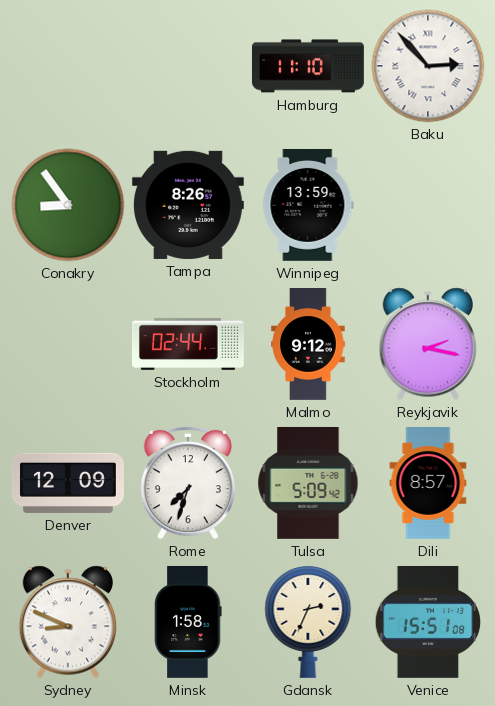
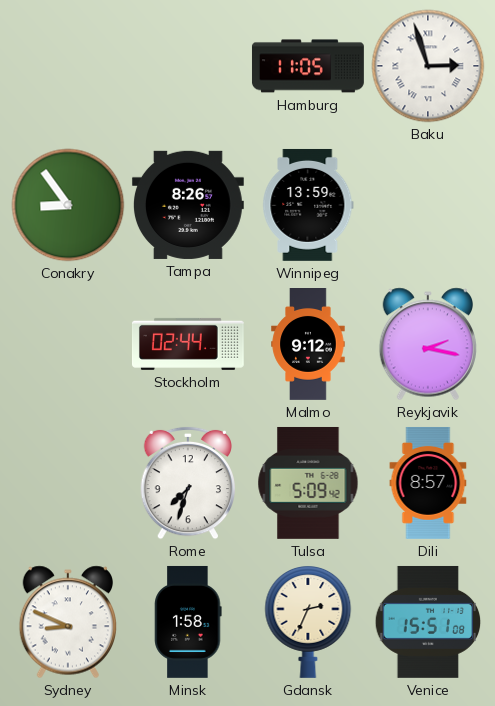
Hamburg: 11:10 -> 11:05 (308, 66)
Baku: 2:53 -> 2:57 (428, 66)
Denver: 12:09 -> none (69, 483)
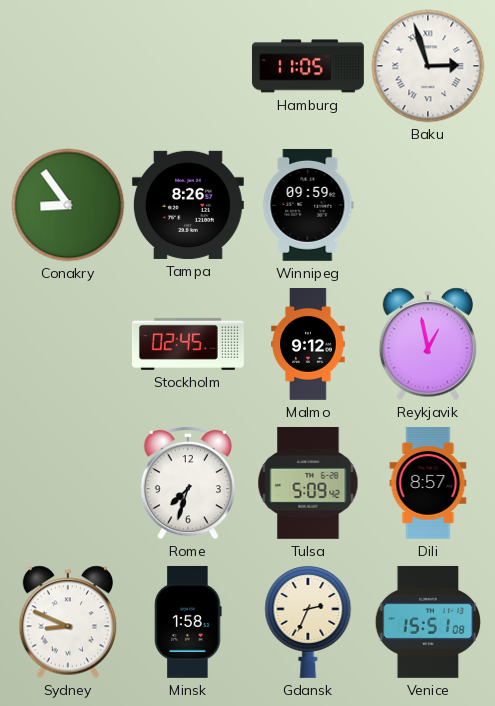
Winnipeg: 13:59 -> 09:59 (308, 205)
Stockholm: 02:44 -> 02:45 (188, 344)
Reykjavik: 2:17 -> 12:58 (427, 344)
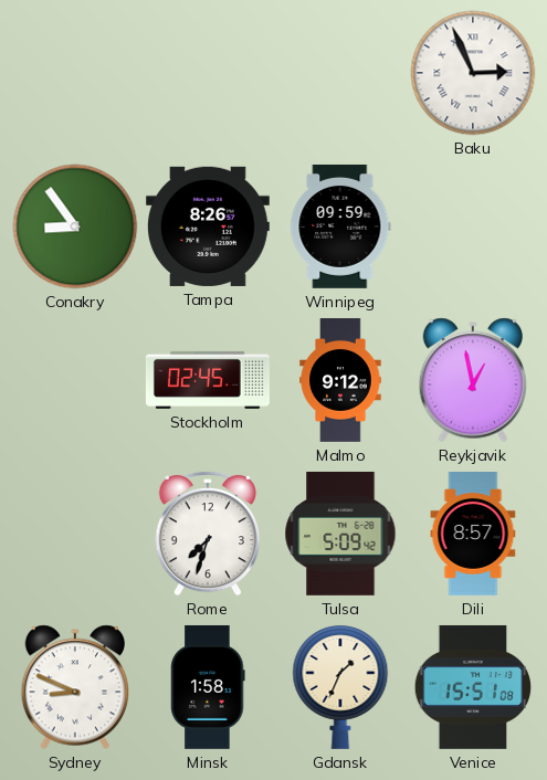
Hamburg: 11:05 -> none (308, 66)
Baku: 2:57 -> 2:56 (473, 73)
Gdansk: 2:34 -> 1:34 (340, 687)
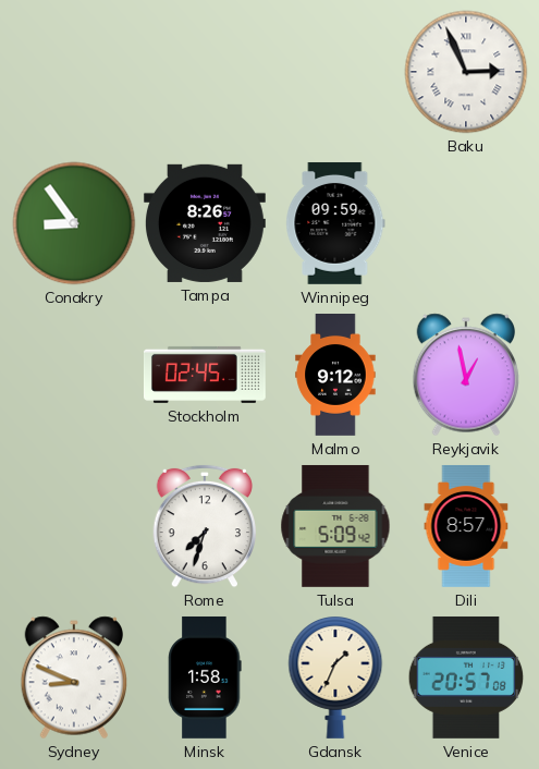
Venice: 15:51 -> 20:57 (466, 678)
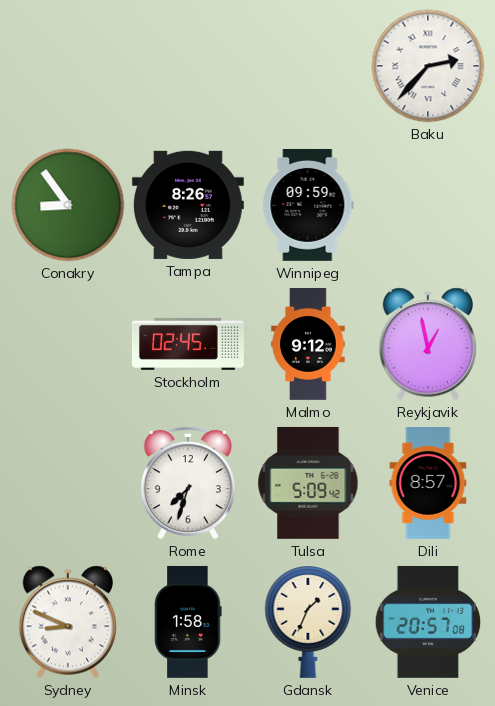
Baku: 2:56 -> 2:37 (428, 66)
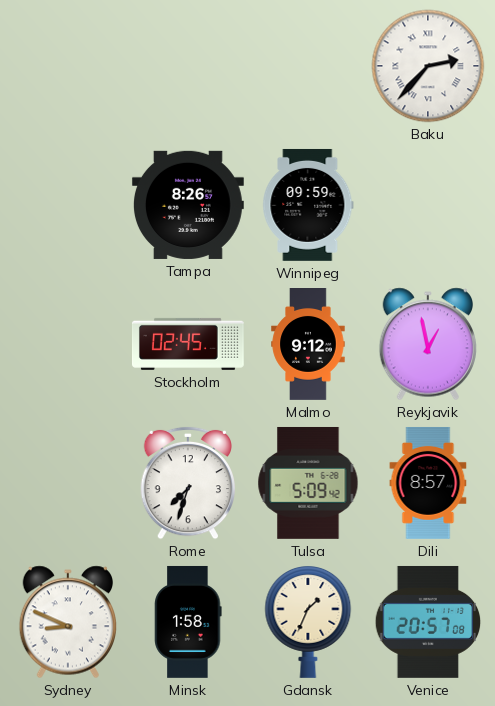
Conakry: 8:54 -> none (68, 205)
